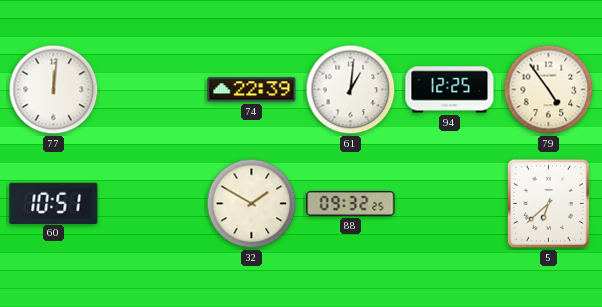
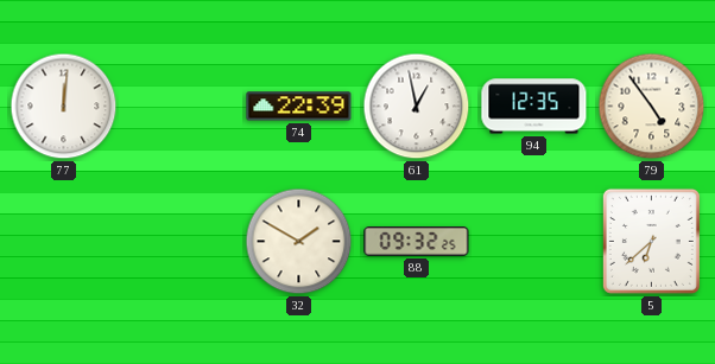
61: 1:01 -> 12:58 (417, 107)
94: 12:25 -> 12:35 (534, 107)
60: 10:51 -> none (54, 203)
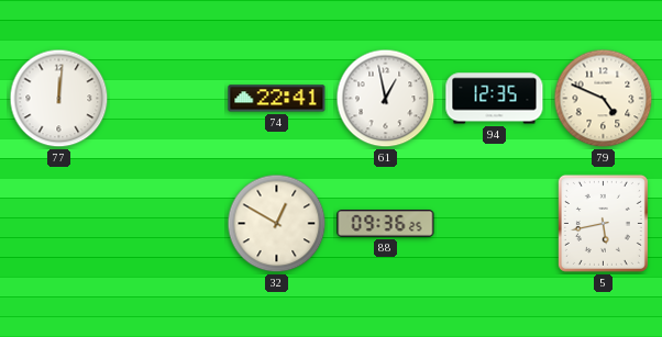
74: 22:39 -> 22:41 (277, 99)
79: 4:54 -> 4:49 (604, 99)
32: 1:50 -> 12:50 (277, 224)
88: 09:32 -> 09:36 (386, 224)
5: 6:38 -> 5:43 (603, 223)
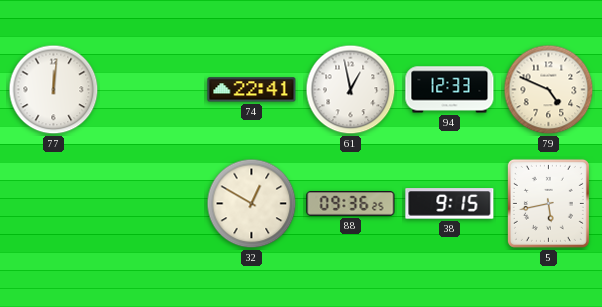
94: 12:35 -> 12:33 (450, 90)
38: none -> 9:15 (450, 204)
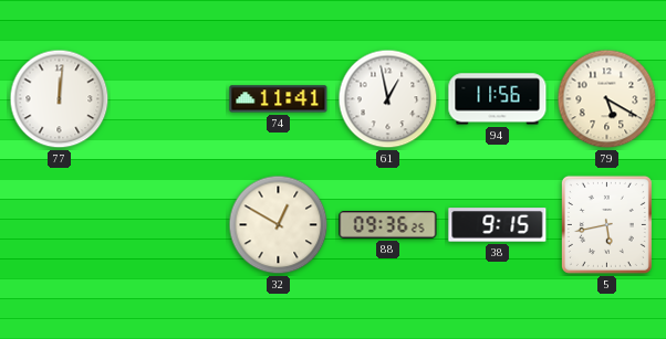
74: 22:41 -> 11:41 (279, 99)
94: 12:33 -> 11:56 (498, 99)
79: 4:49 -> 5:20 (607, 99)
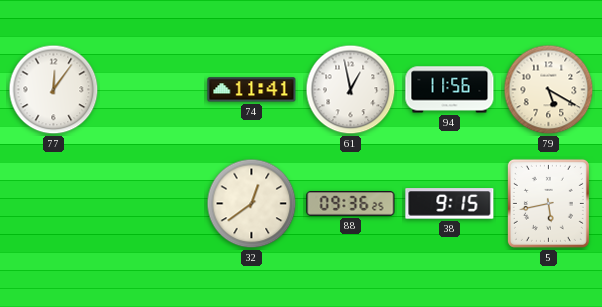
77: 12:01 -> 12:06 (54, 90)
32: 12:50 -> 12:39 (252, 204)
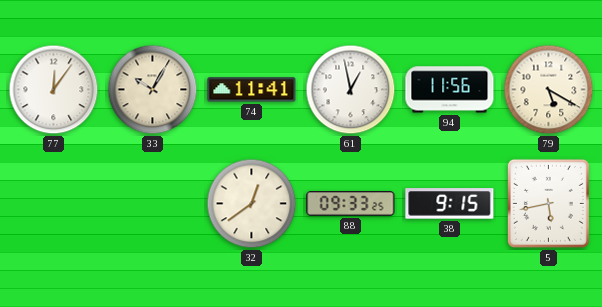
33: none -> 10:05 (153, 90)
88: 09:36 -> 09:33 (351, 204)
